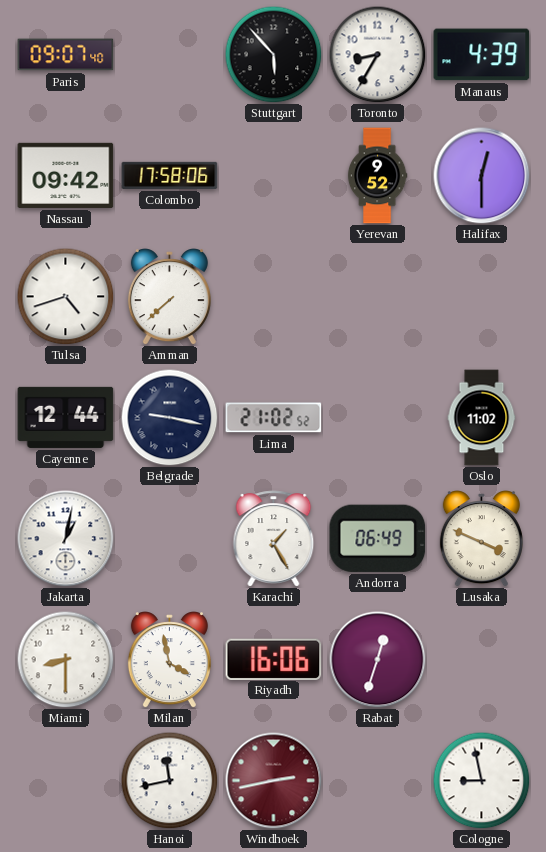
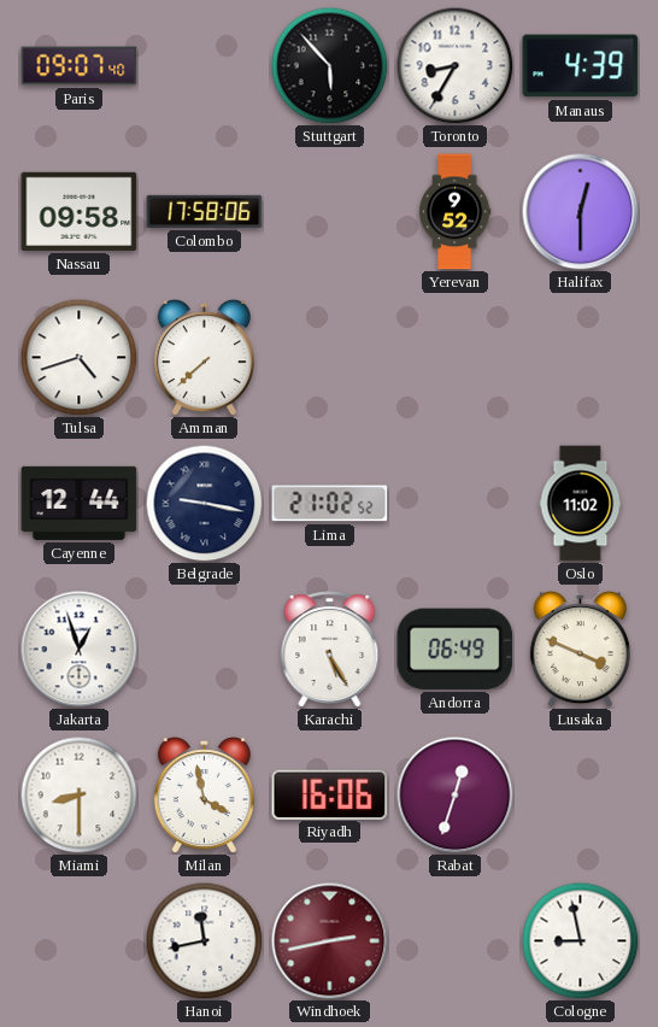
Nassau: 09:42 -> 09:58 (80, 211)
Jakarta: 1:02 -> 12:57 (80, 650)
Karachi: 1:25 -> 5:25 (330, 650)
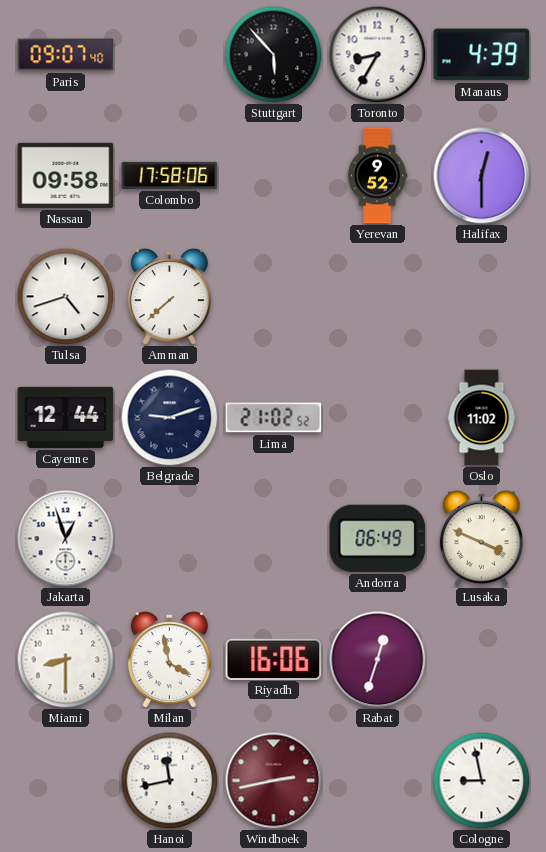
Belgrade: 9:17 -> 9:12 (169, 417)
Karachi: 5:25 -> none (330, 650)
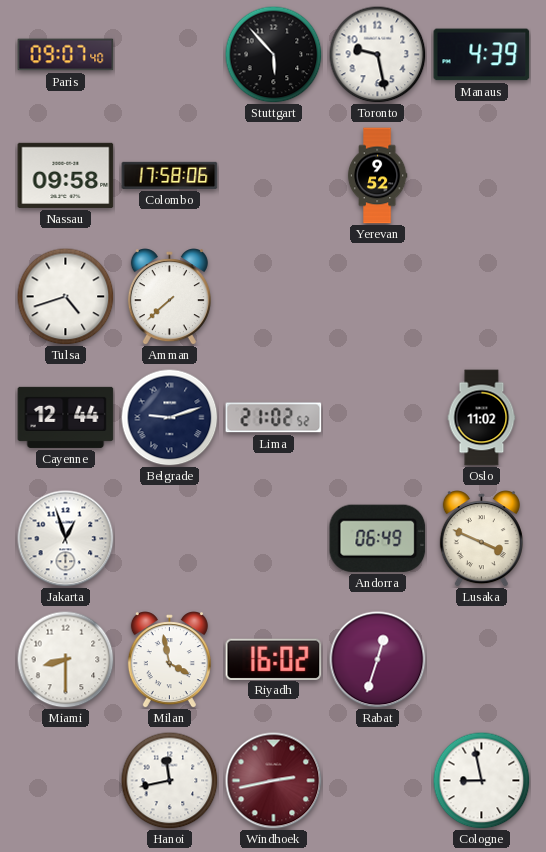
Toronto: 8:35 -> 9:28 (377, 54)
Halifax: 12:30 -> none (482, 176)
Riyadh: 16:06 -> 16:02 (274, 659)
